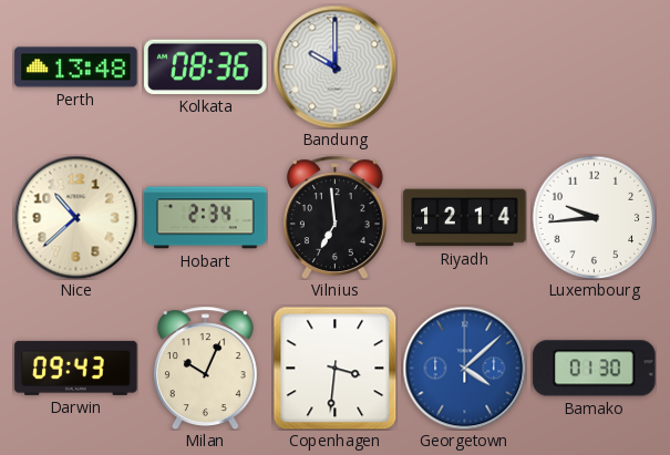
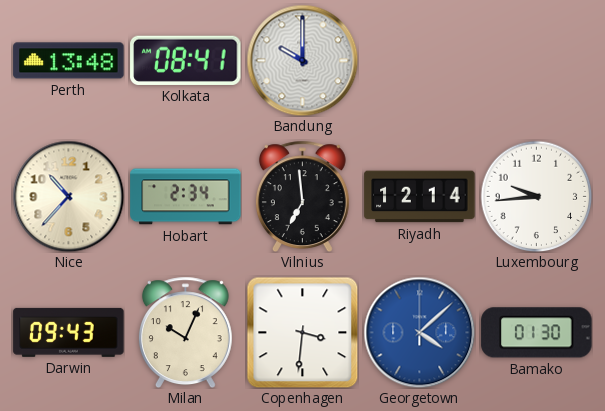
Kolkata: 08:36 -> 08:41 (186, 60)
Nice: 10:38 -> 10:37 (68, 196)
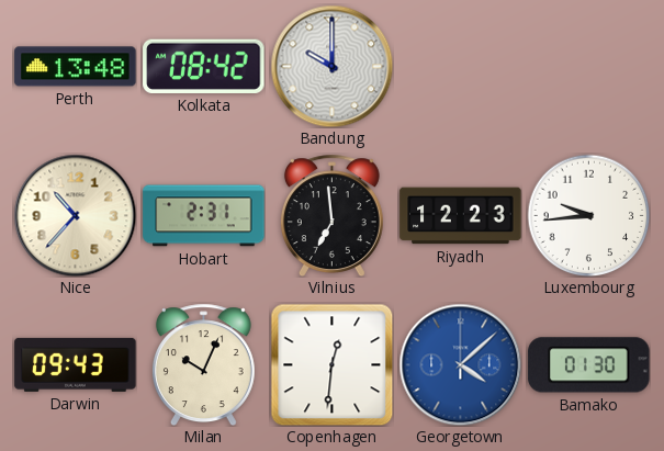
Kolkata: 08:41 -> 08:42 (204, 66)
Hobart: 2:34 -> 2:31 (204, 216)
Riyadh: 12:14 -> 12:23 (461, 216)
Copenhagen: 3:31 -> 12:31 (331, 364)
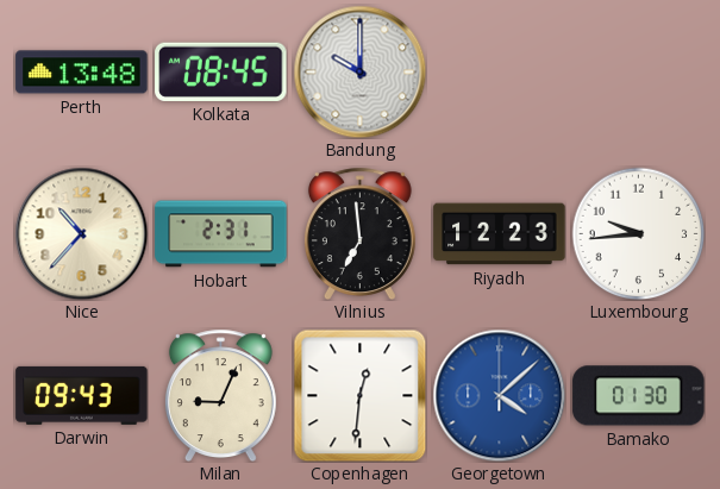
Kolkata: 08:42 -> 08:45 (221, 71)
Milan: 10:04 -> 9:04 (220, 395)
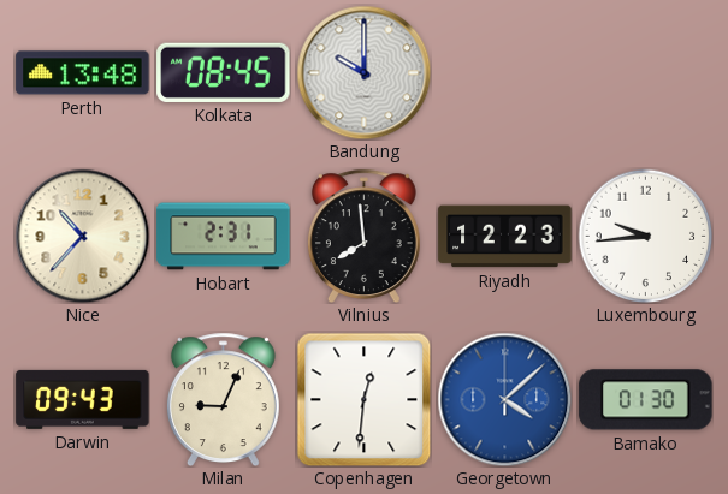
Vilnius: 6:59 -> 7:59 (363, 236)
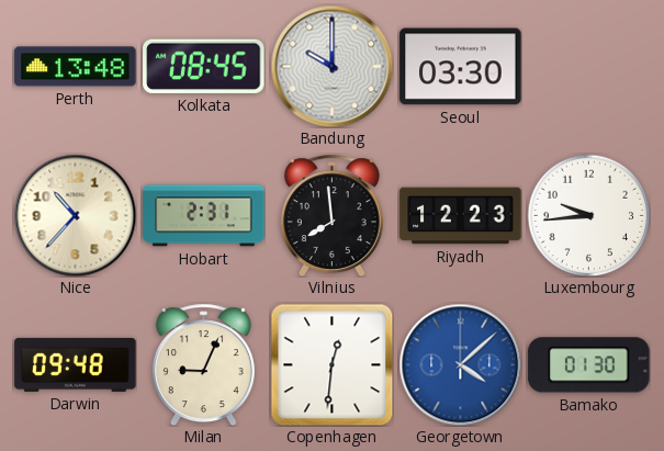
Seoul: none -> 03:30 (461, 67)
Darwin: 09:43 -> 09:48 (76, 364)
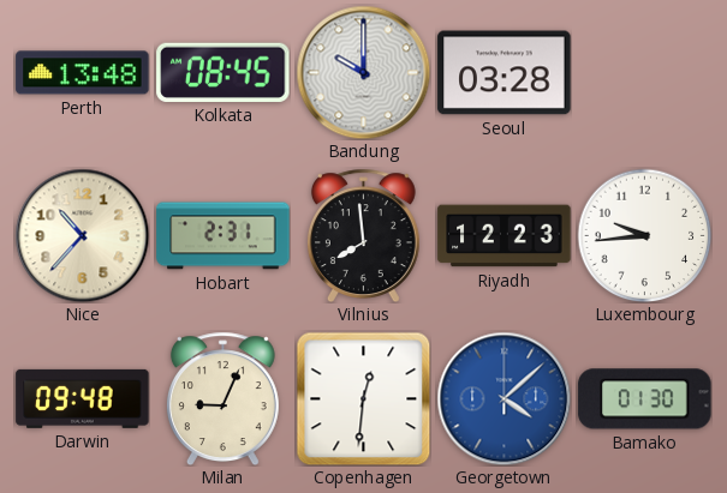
Seoul: 03:30 -> 03:28 (505, 73)
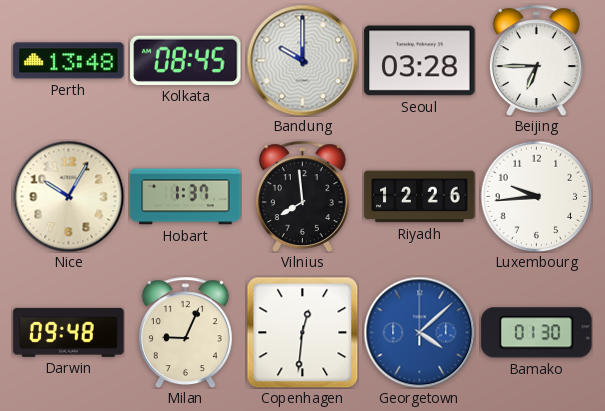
Beijing: none -> 6:45 (536, 60)
Nice: 10:37 -> 10:05 (68, 196)
Hobart: 2:31 -> 1:37 (186, 197)
Riyadh: 12:23 -> 12:26 (420, 197)
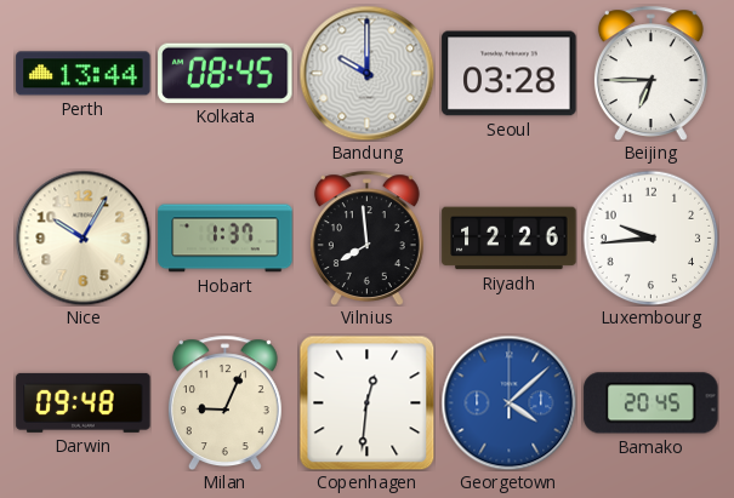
Perth: 13:48 -> 13:44 (84, 74)
Bamako: 01:30 -> 20:45 (652, 403)
